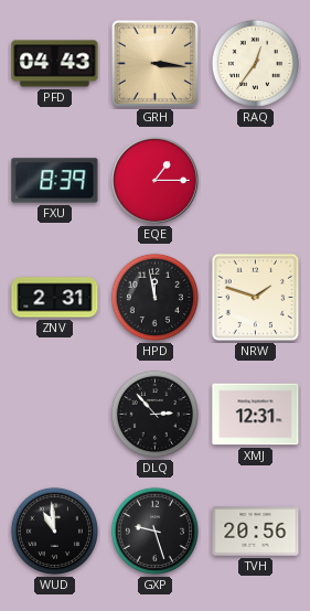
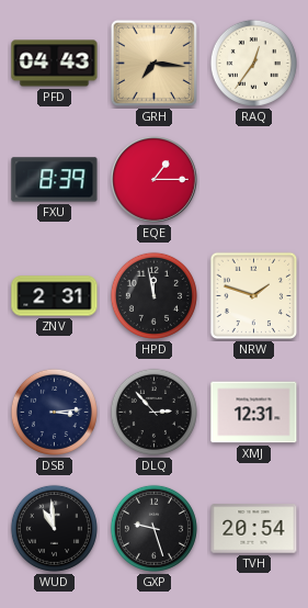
GRH: 3:16 -> 7:16 (153, 63)
DSB: none -> 3:14 (54, 412)
TVH: 20:56 -> 20:54 (254, 529)
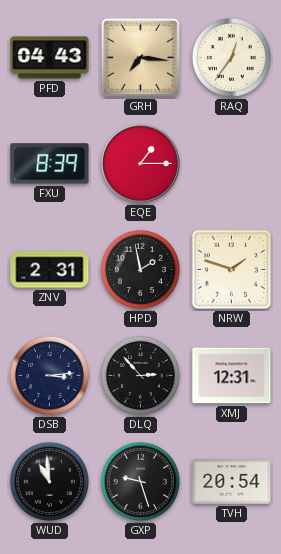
HPD: 11:58 -> 1:58 (140, 269)
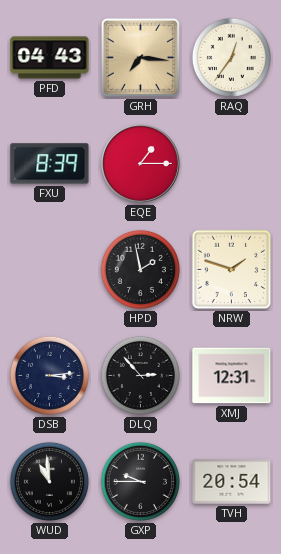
ZNV: 2:31 -> none (50, 270)
GXP: 9:27 -> 9:45 (140, 481)
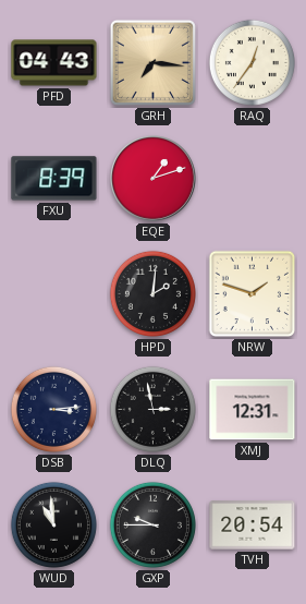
EQE: 1:15 -> 1:12 (154, 179)
HPD: 1:58 -> 2:01 (152, 293)
DLQ: 2:53 -> 2:58 (152, 409)
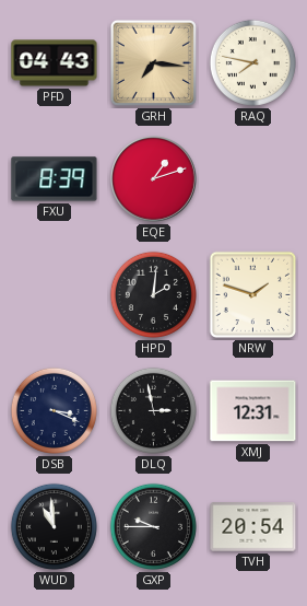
RAQ: 12:36 -> 7:47 (252, 62)
DSB: 3:14 -> 3:19 (54, 410)
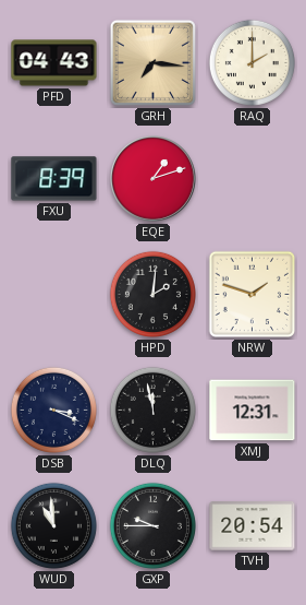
RAQ: 7:47 -> 2:00 (252, 62)
DLQ: 2:58 -> 11:58 (152, 410)
